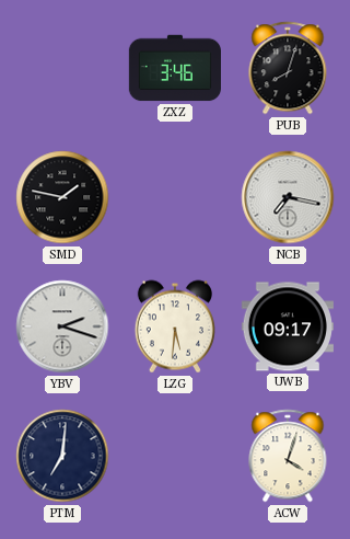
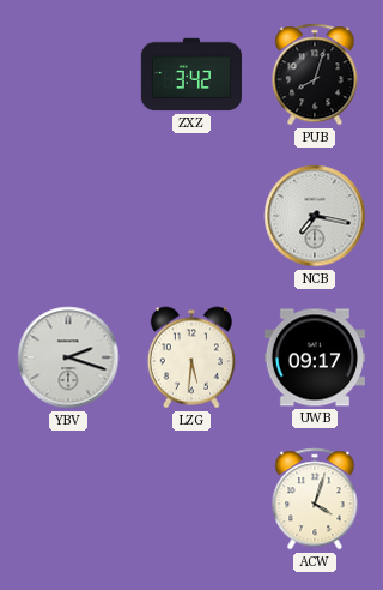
ZXZ: 3:46 -> 3:42 (190, 74)
SMD: 1:47 -> none (62, 197)
PTM: 7:01 -> none (62, 456)
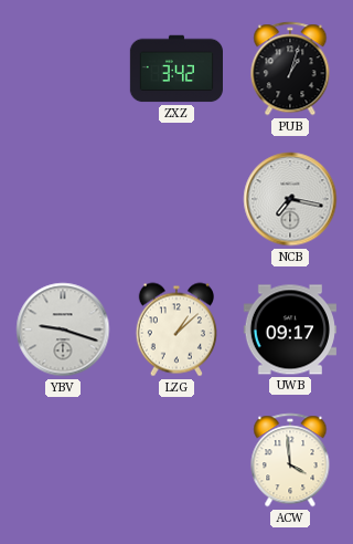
PUB: 8:03 -> 1:03 (290, 69)
YBV: 2:18 -> 9:18 (63, 329)
LZG: 5:31 -> 1:08 (176, 329)
ACW: 4:03 -> 3:59 (290, 460)
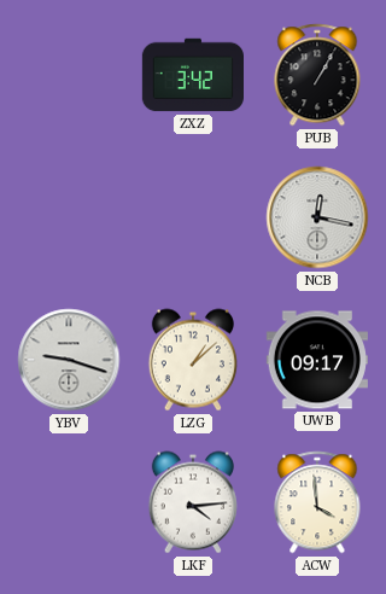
PUB: 1:03 -> 1:05 (317, 75)
NCB: 7:17 -> 12:17 (317, 217)
LKF: none -> 4:14 (193, 502)
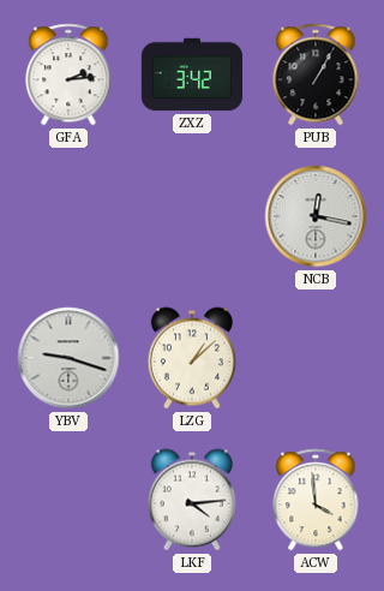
GFA: none -> 2:14 (68, 74)
UWB: 09:17 -> none (317, 360)
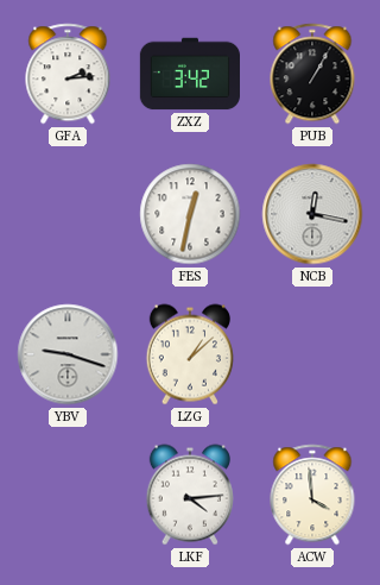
FES: none -> 12:32 (190, 214)
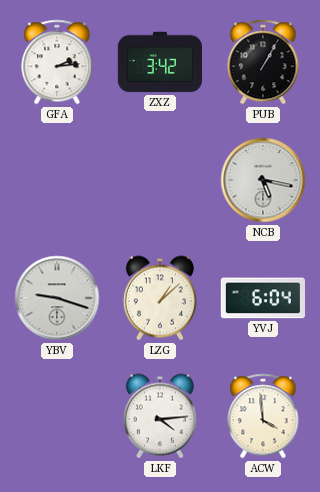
FES: 12:32 -> none (190, 214)
NCB: 12:17 -> 5:17 (263, 180)
YVJ: none -> 6:04 (263, 298)
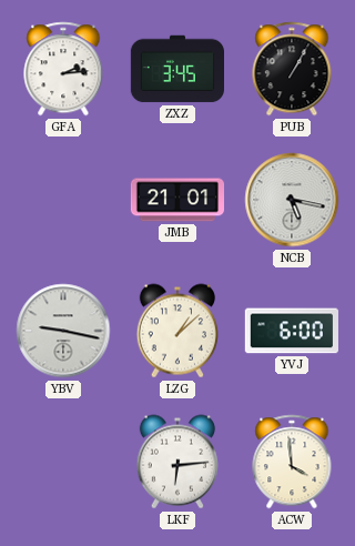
ZXZ: 3:42 -> 3:45 (176, 69)
JMB: none -> 21:01 (176, 200)
YBV: 9:18 -> 9:17 (63, 331)
YVJ: 6:04 -> 6:00 (292, 331)
LKF: 4:14 -> 6:14 (177, 462)
